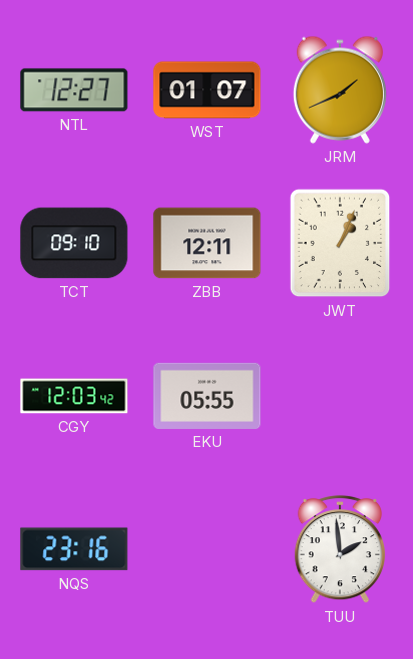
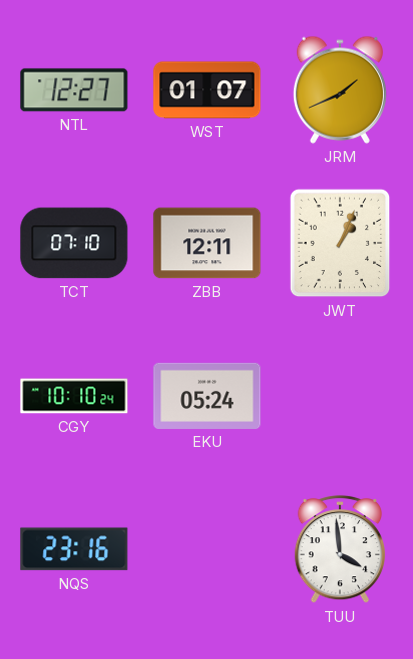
TCT: 09:10 -> 07:10 (74, 243)
CGY: 12:03 -> 10:10 (74, 396)
EKU: 05:55 -> 05:24 (207, 396)
TUU: 1:59 -> 3:59 (340, 550)
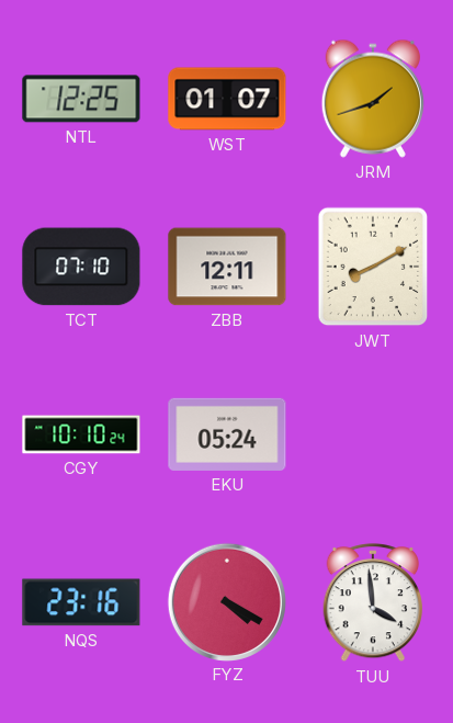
NTL: 12:27 -> 12:25 (81, 99)
JRM: 1:41 -> 1:42 (373, 99)
JWT: 1:04 -> 8:10 (373, 267)
FYZ: none -> 4:20 (227, 601)
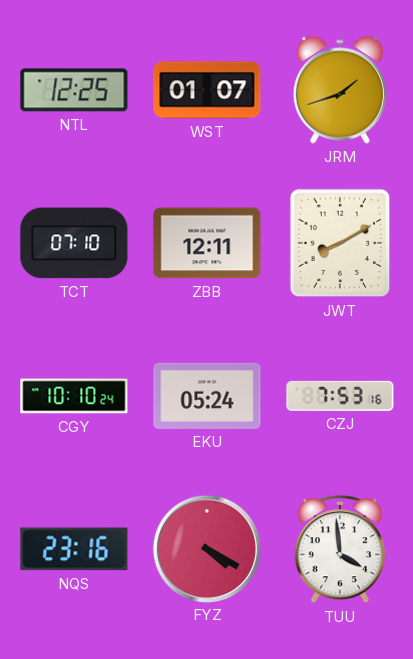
CZJ: none -> 7:53 (340, 396)
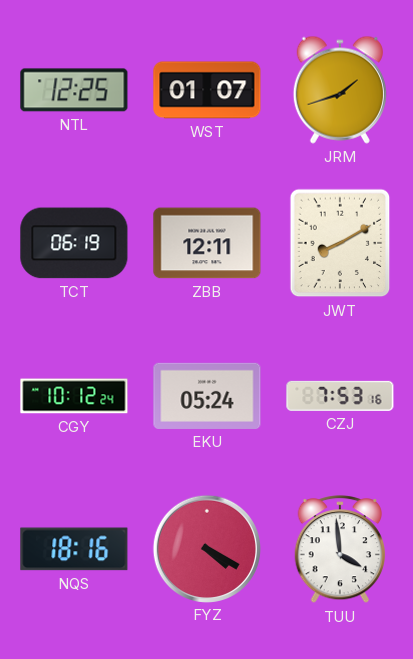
TCT: 07:10 -> 06:19 (74, 243)
CGY: 10:10 -> 10:12 (74, 396)
NQS: 23:16 -> 18:16 (74, 549)
